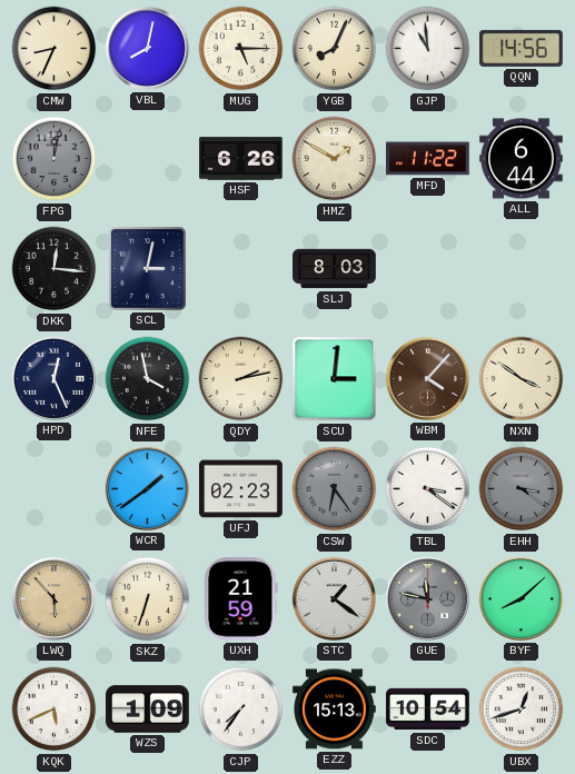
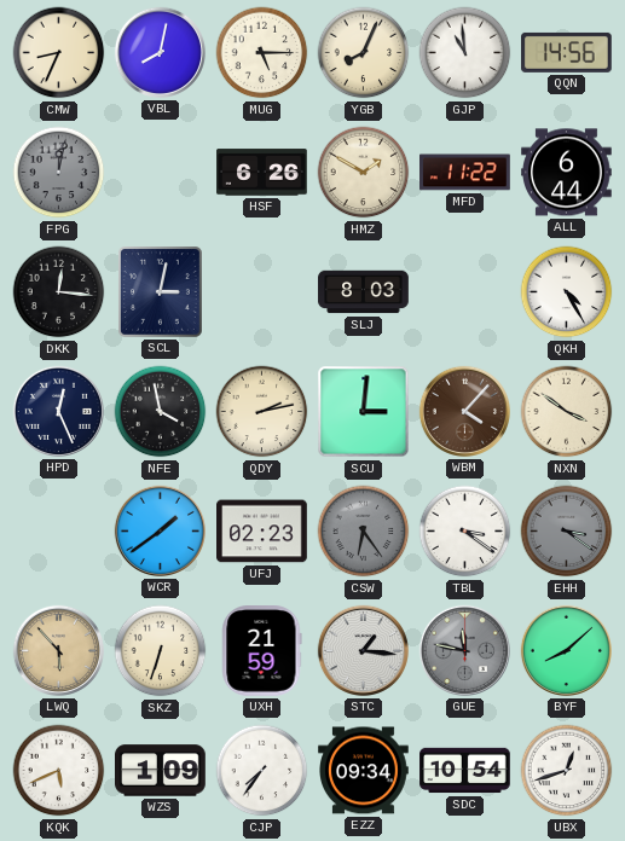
QKH: none -> 4:25 (567, 292)
STC: 1:21 -> 1:16 (363, 650)
EZZ: 15:13 -> 09:34 (364, 771)
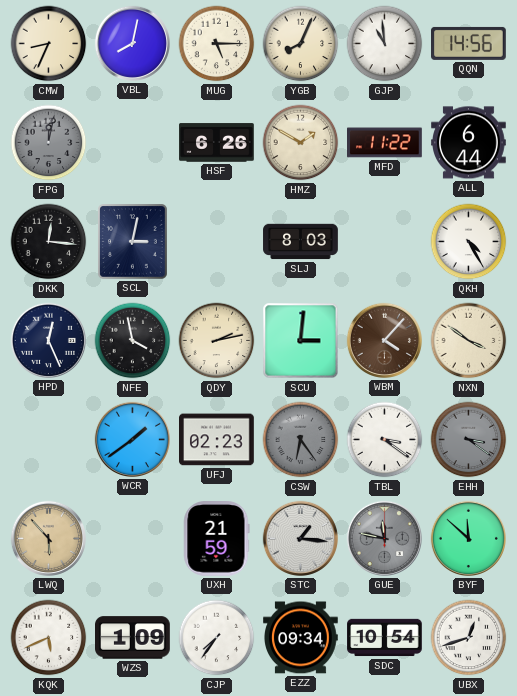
SKZ: 6:33 -> none (161, 651)
BYF: 8:08 -> 11:52 (468, 538)
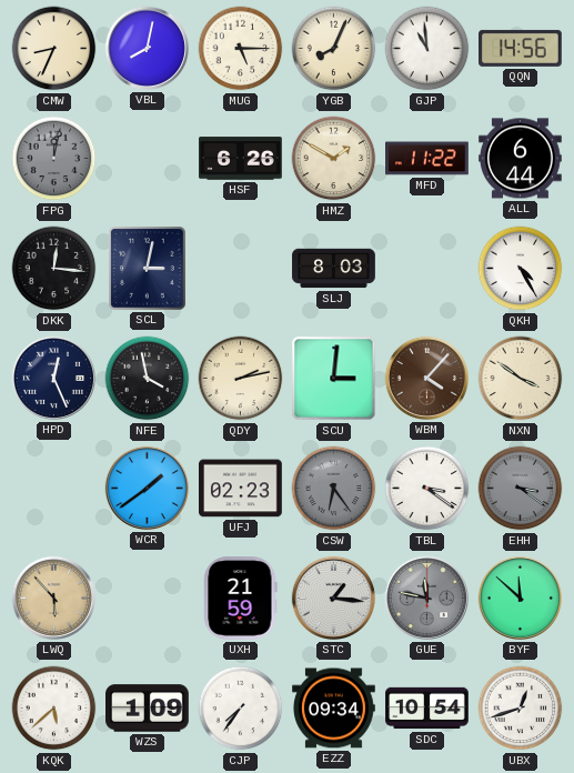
KQK: 5:41 -> 5:38 (54, 709)
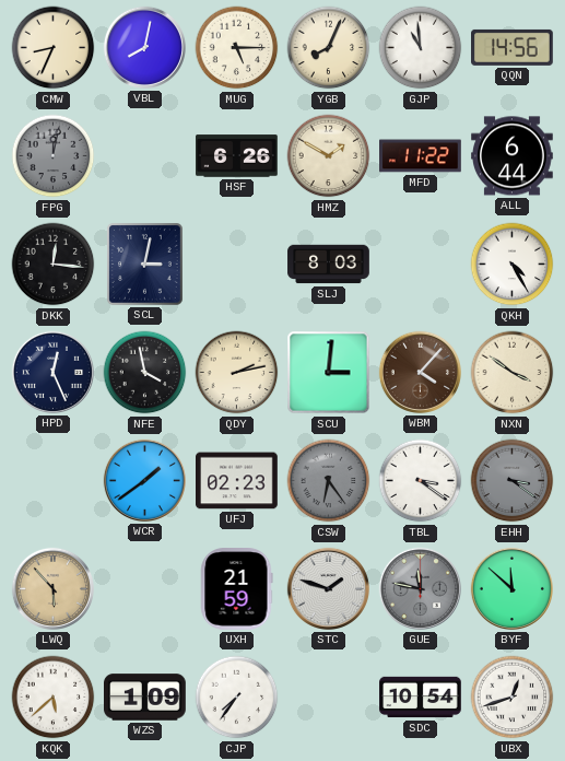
STC: 1:16 -> 1:48 (328, 588)
EZZ: 09:34 -> none (334, 709)
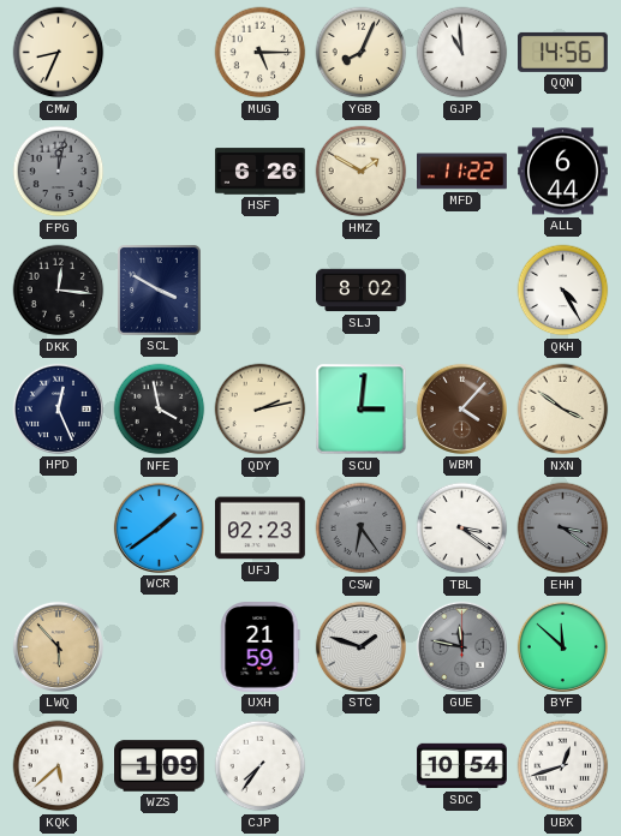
VBL: 8:02 -> none (144, 47)
SCL: 3:02 -> 3:50 (160, 291)
SLJ: 8:03 -> 8:02 (362, 291)
